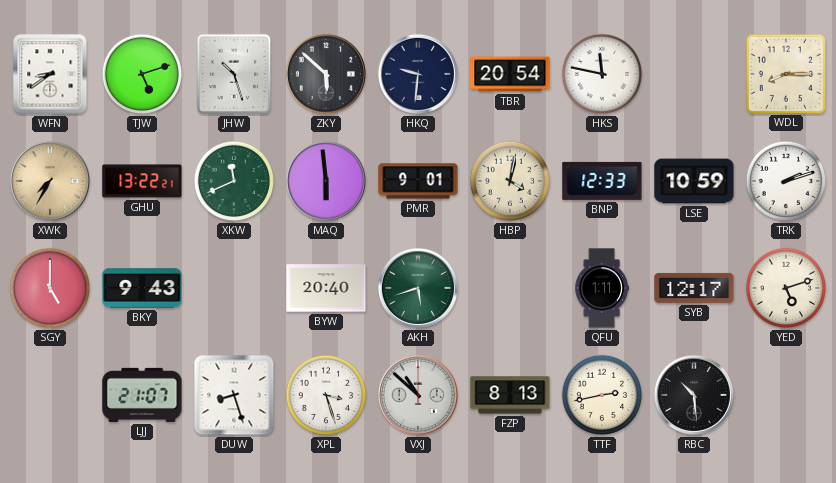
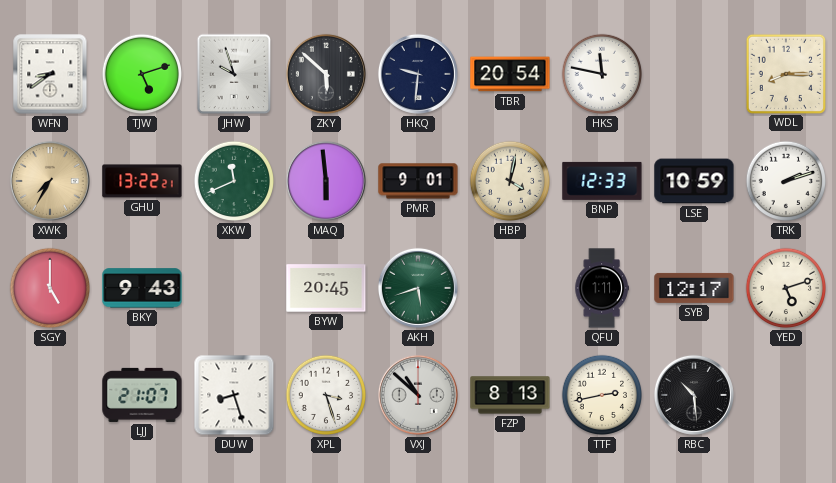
JHW: 10:27 -> 9:57 (234, 74)
BYW: 20:40 -> 20:45 (326, 288)
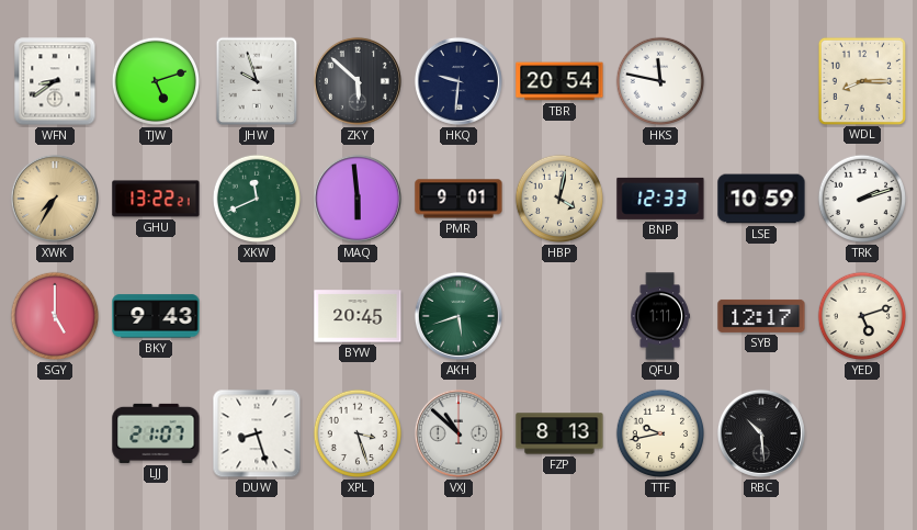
TTF: 2:43 -> 9:43 (660, 433)
